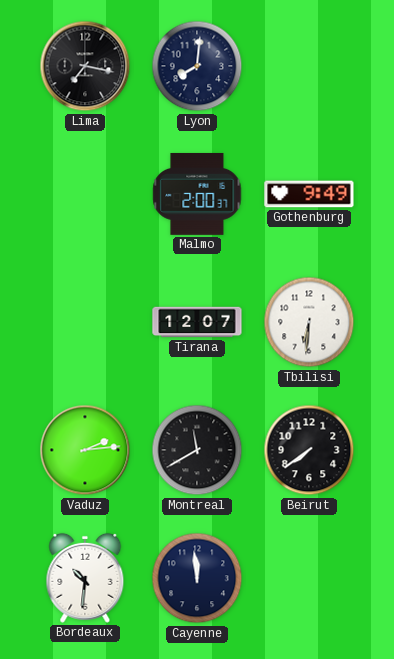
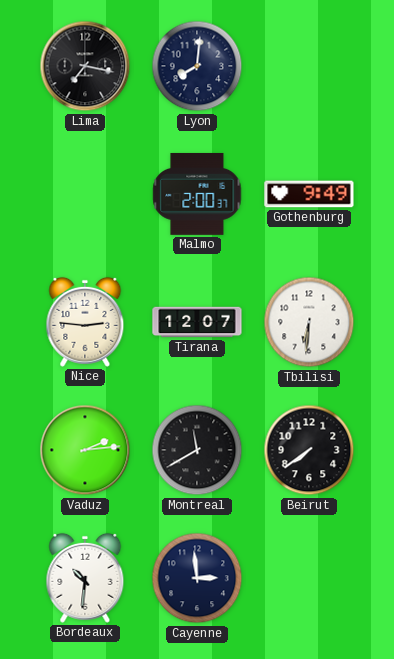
Nice: none -> 2:46 (85, 322)
Cayenne: 11:59 -> 2:59 (197, 578)
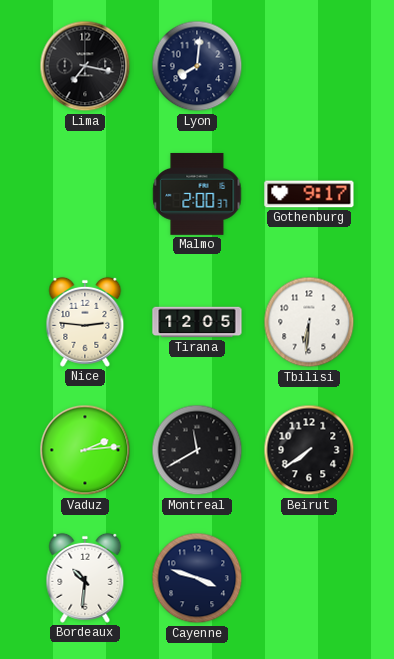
Gothenburg: 9:49 -> 9:17 (309, 194)
Tirana: 12:07 -> 12:05 (197, 322)
Cayenne: 2:59 -> 3:48 (197, 578)
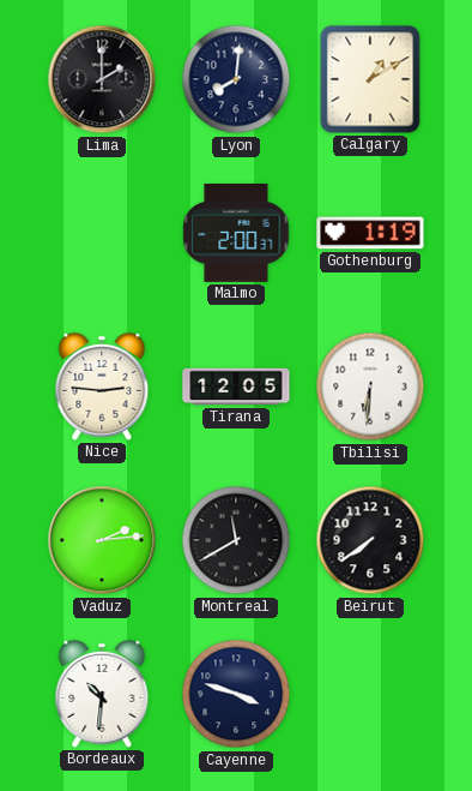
Lima: 7:17 -> 2:00 (102, 79)
Calgary: none -> 1:10 (370, 79)
Gothenburg: 9:17 -> 1:19 (370, 233)
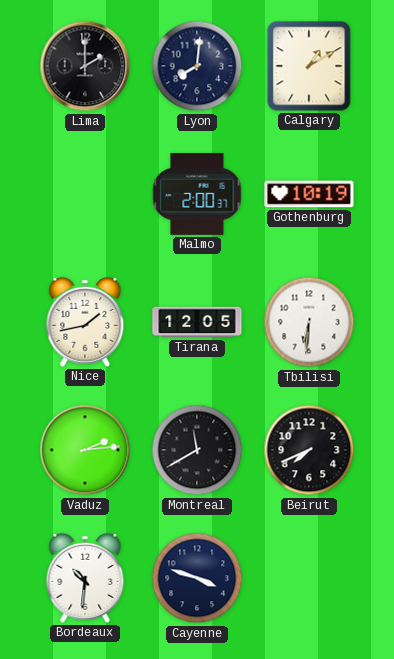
Gothenburg: 1:19 -> 10:19 (309, 194)
Nice: 2:46 -> 1:43 (85, 322)
Beirut: 7:39 -> 7:41 (309, 450)
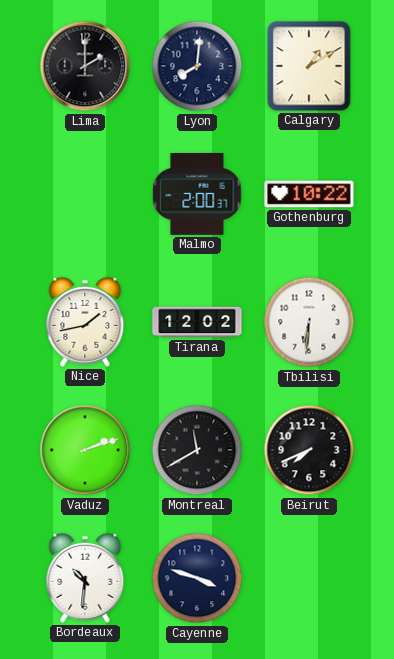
Gothenburg: 10:19 -> 10:22 (309, 194)
Tirana: 12:05 -> 12:02 (197, 322)
Vaduz: 2:14 -> 2:12 (85, 450)
